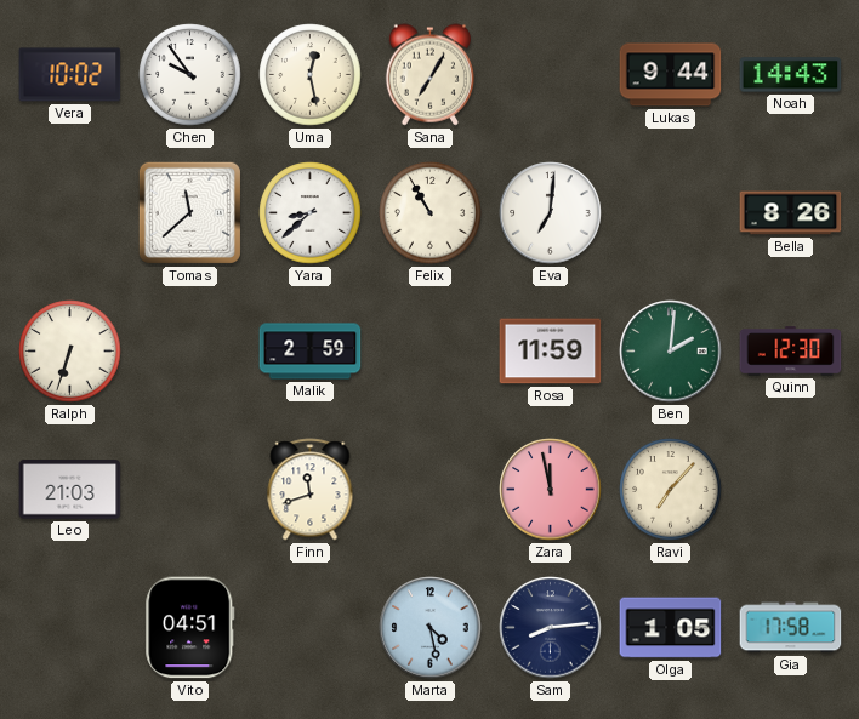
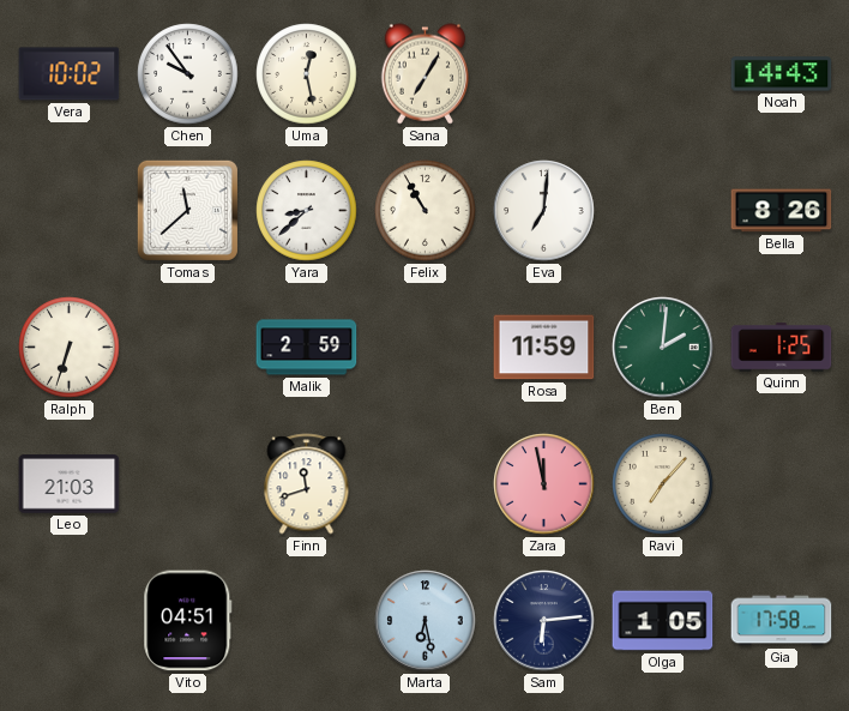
Lukas: 9:44 -> none (671, 75)
Quinn: 12:30 -> 1:25 (782, 348)
Marta: 4:28 -> 6:28 (426, 621)
Sam: 8:14 -> 6:14 (544, 621)
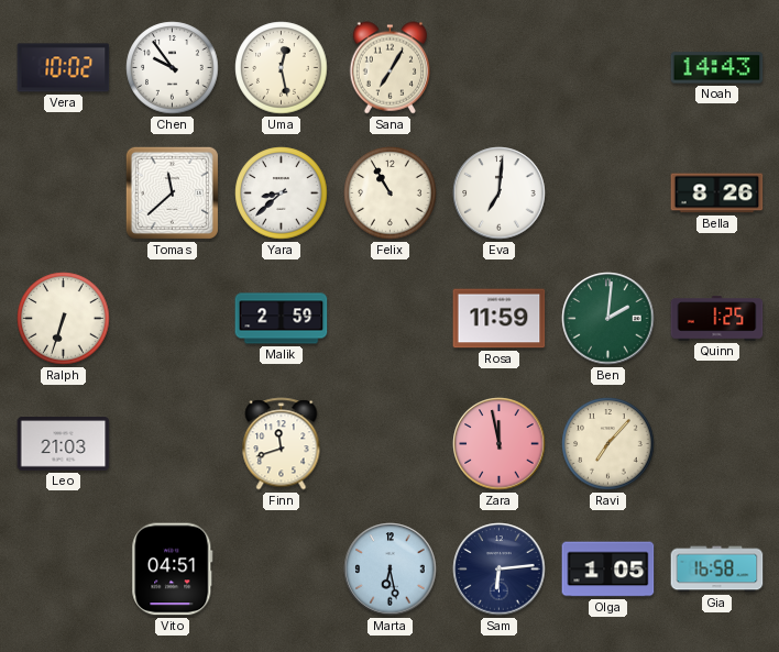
Gia: 17:58 -> 16:58 (717, 570)
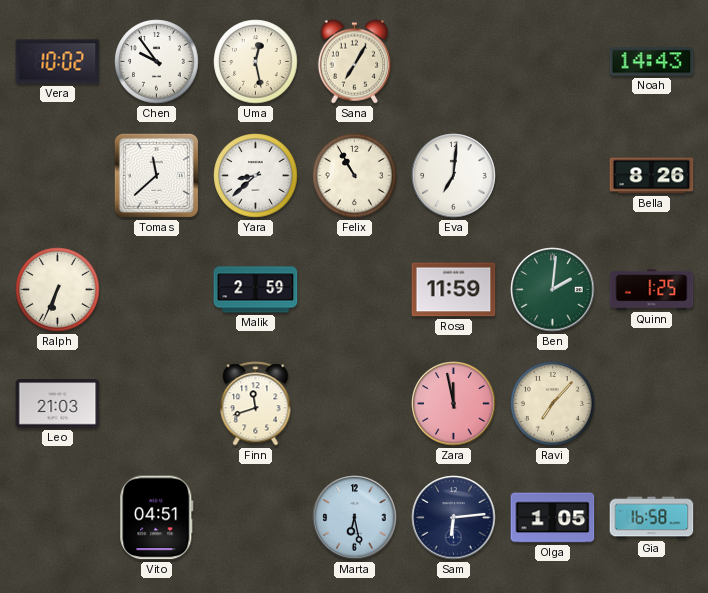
Ralph: 6:33 -> 6:34 (58, 290)
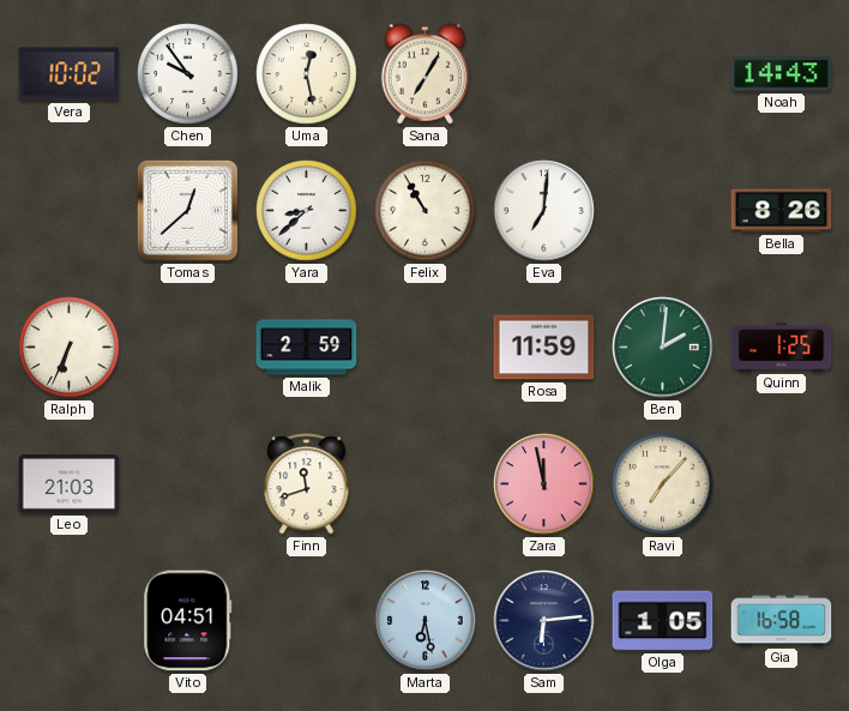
Tomas: 11:38 -> 12:38 (187, 210)
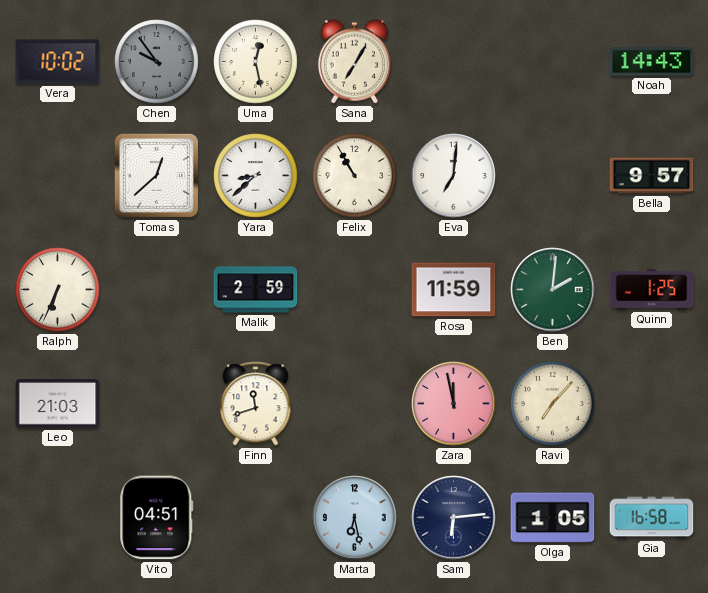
Chen dial: white -> grey (157, 62)
Bella: 8:26 -> 9:57 (652, 176)
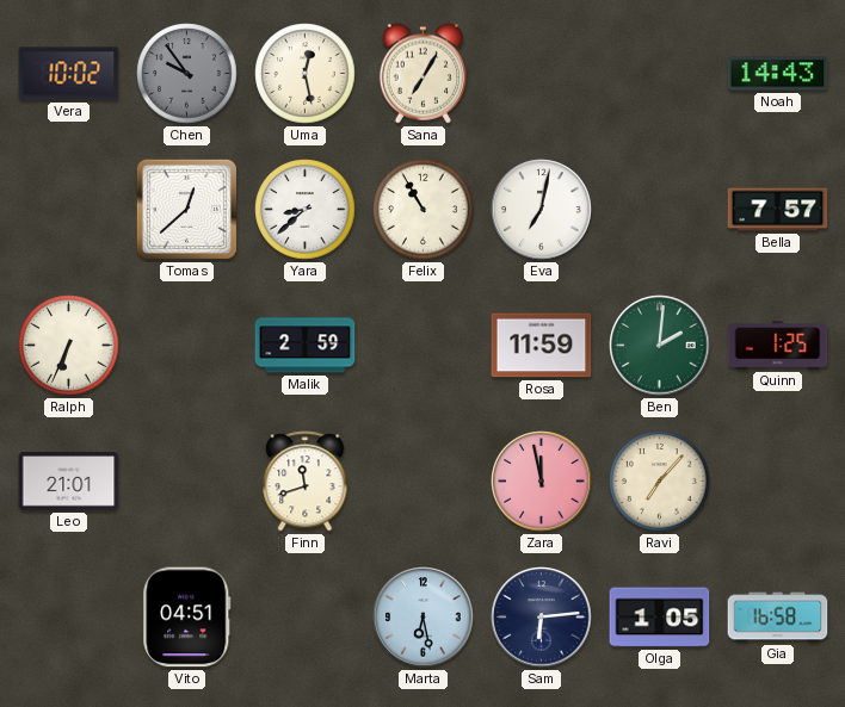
Eva: 7:01 -> 7:02 (542, 210)
Bella: 9:57 -> 7:57 (778, 210)
Leo: 21:03 -> 21:01 (69, 482)
